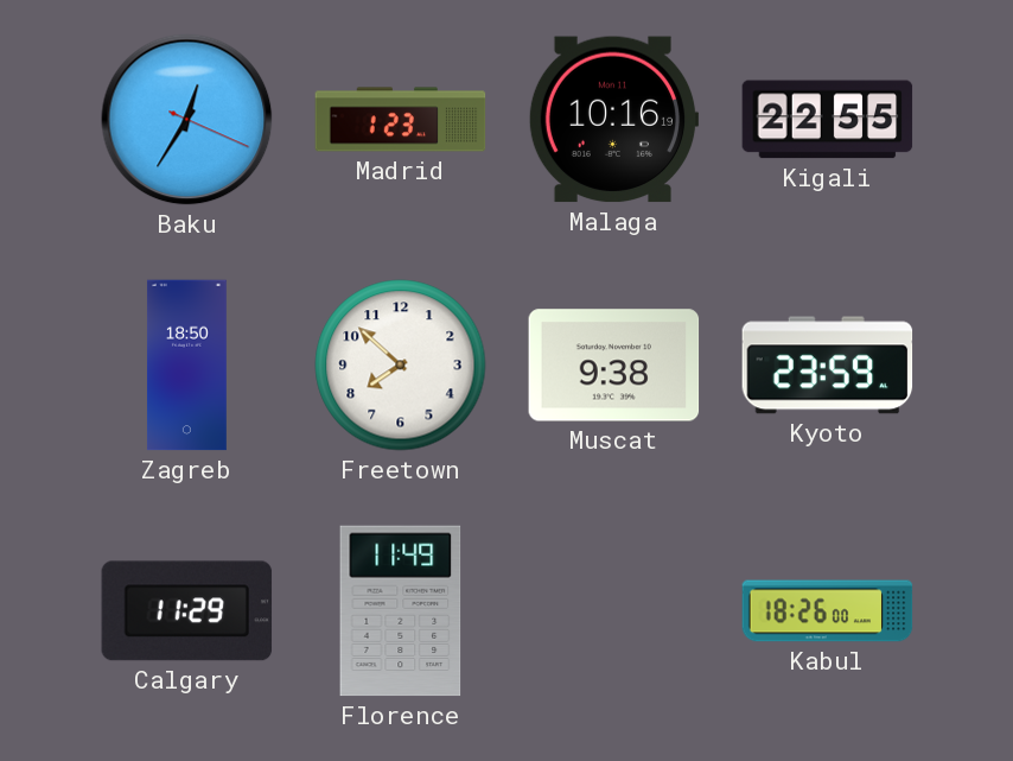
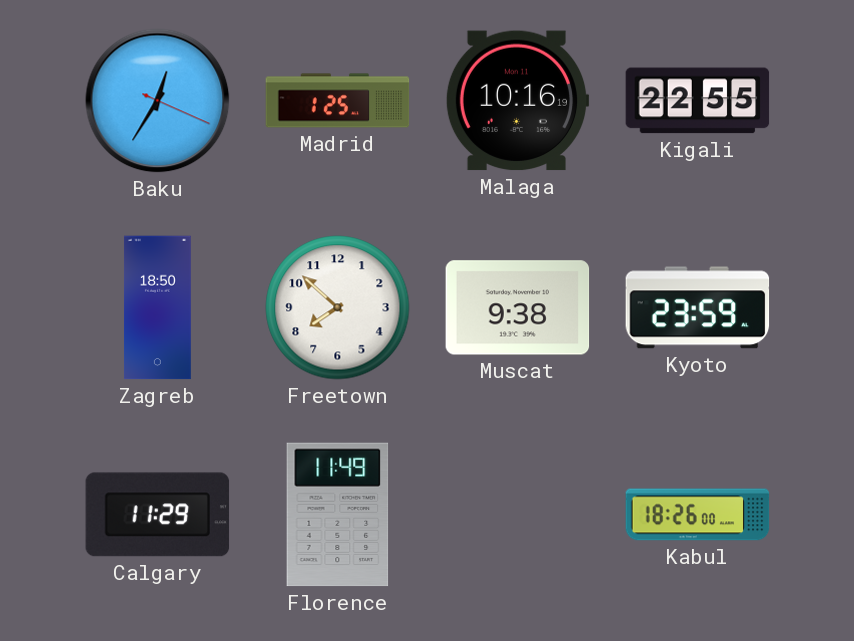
Madrid: 1:23 -> 1:25 (338, 101)
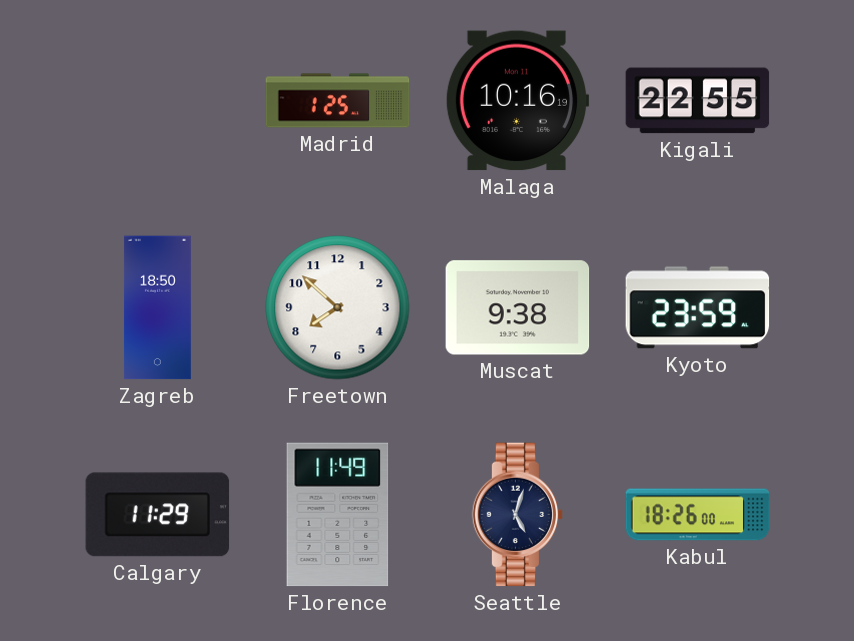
Baku: 12:35 -> none (158, 101)
Seattle: none -> 5:03 (518, 515)
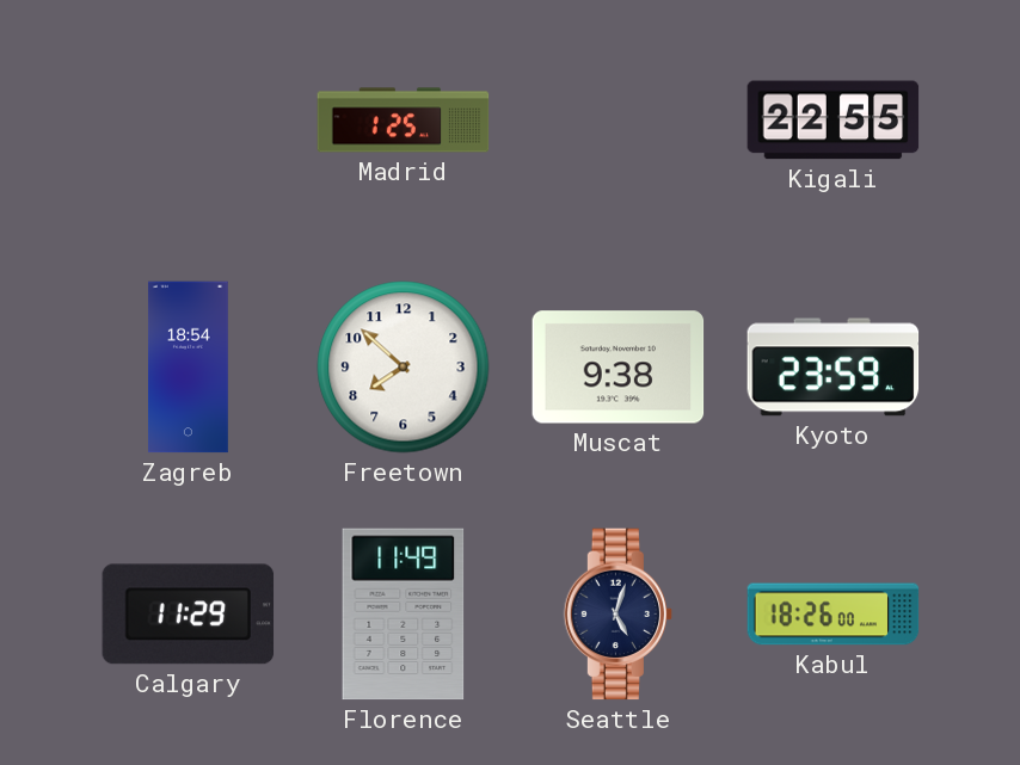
Malaga: 10:16 -> none (517, 101)
Zagreb: 18:50 -> 18:54 (189, 368)
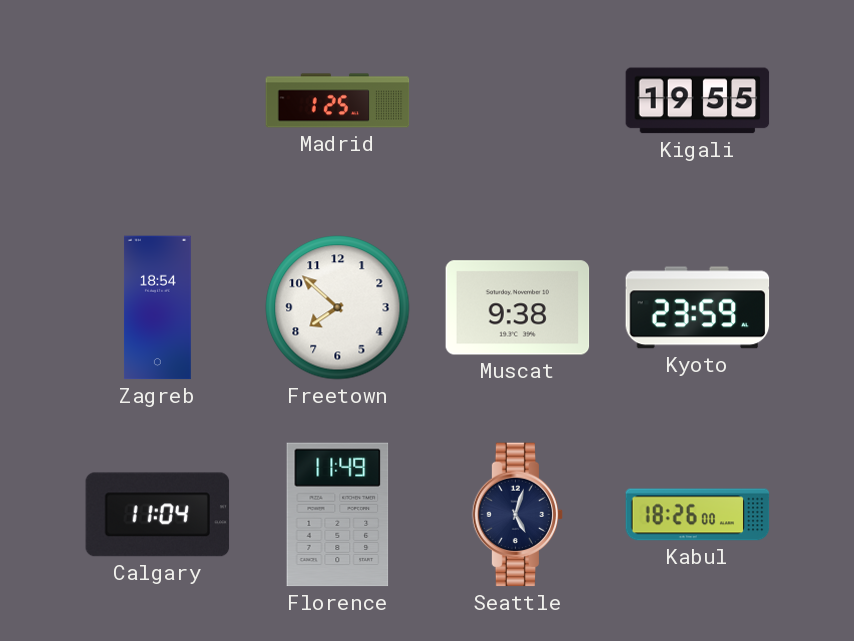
Kigali: 22:55 -> 19:55 (698, 101)
Calgary: 11:29 -> 11:04 (158, 515)
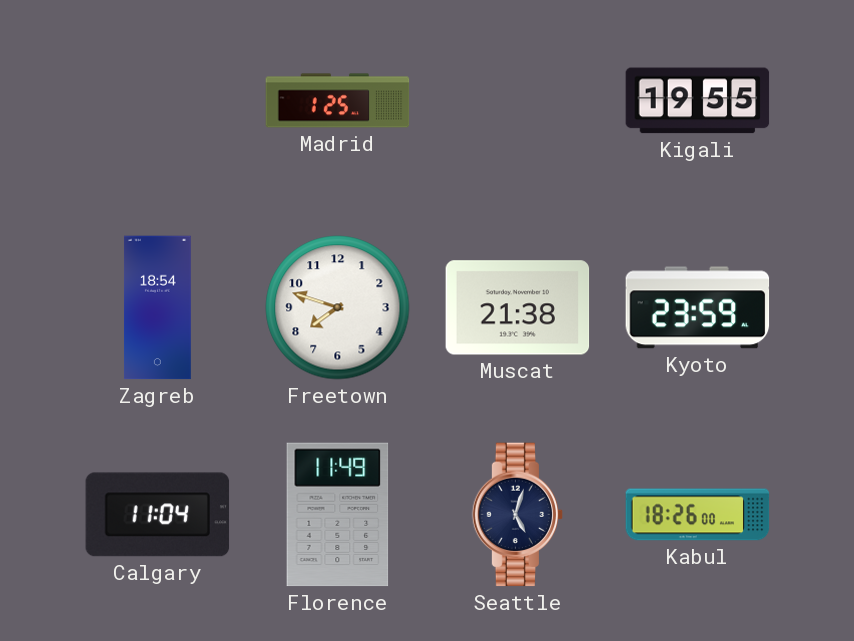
Freetown: 7:52 -> 7:48 (338, 308)
Muscat: 9:38 -> 21:38 (518, 308)
